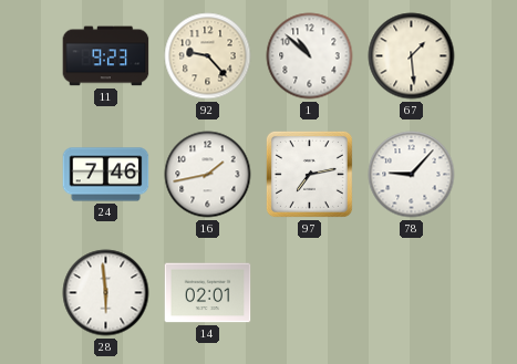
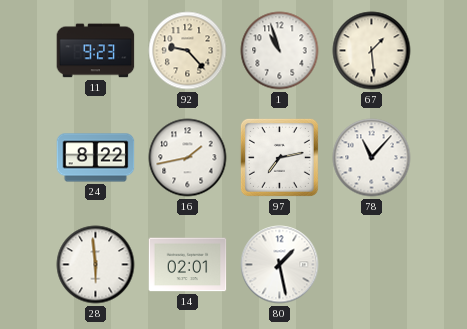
1: 10:52 -> 10:57 (280, 51)
24: 7:46 -> 8:22 (96, 158)
78: 9:07 -> 11:07 (372, 158)
80: none -> 1:28 (280, 265)
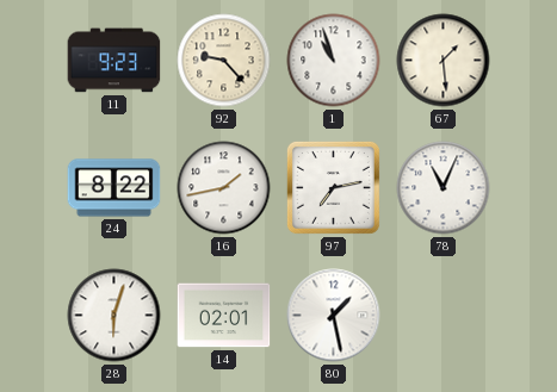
78: 11:07 -> 11:04 (444, 188)
28: 5:59 -> 6:03 (115, 316)
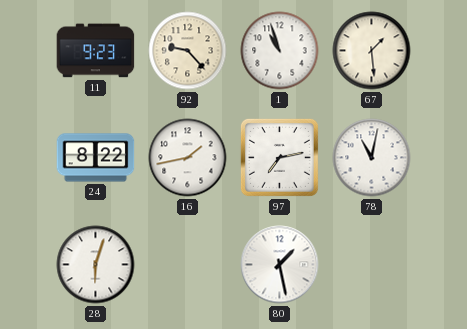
78: 11:04 -> 11:02 (372, 158)
14: 02:01 -> none (224, 316)
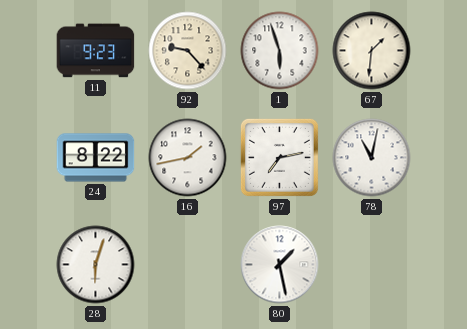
1: 10:57 -> 5:57 (280, 51)
67: 1:29 -> 1:31 (372, 51)
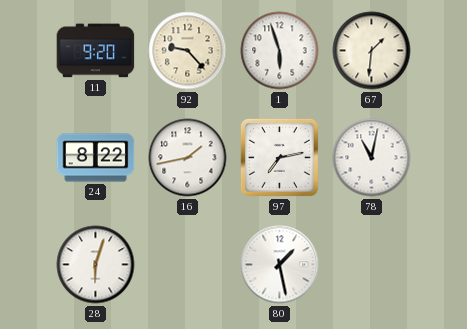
11: 9:23 -> 9:20 (96, 51)
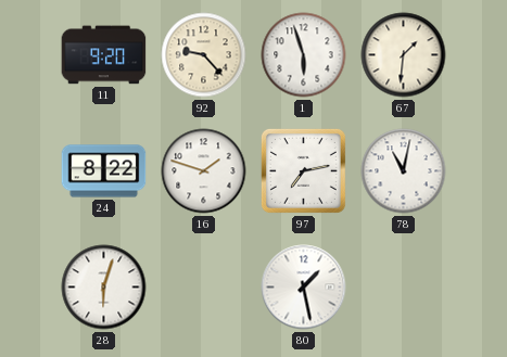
16: 1:43 -> 1:48 (204, 171)
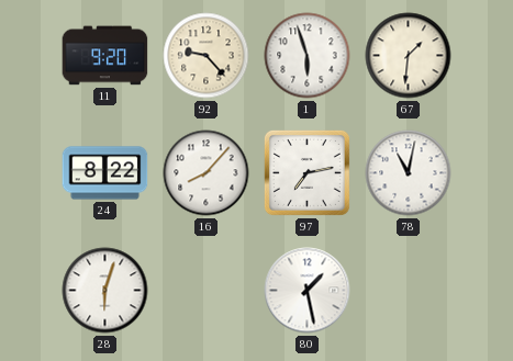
16: 1:48 -> 8:07 (207, 173)
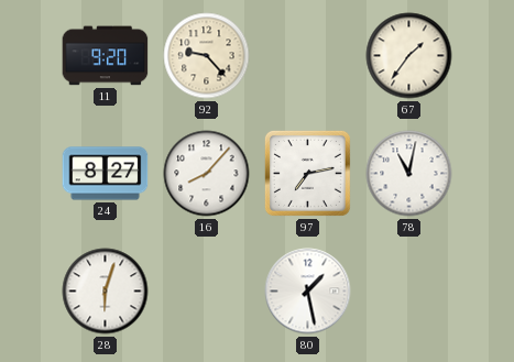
1: 5:57 -> none (308, 56)
67: 1:31 -> 1:36 (409, 56)
24: 8:22 -> 8:27 (106, 174)
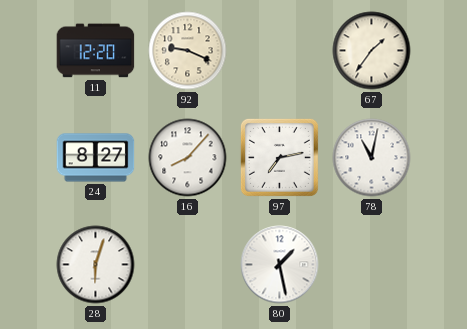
11: 9:20 -> 12:20 (96, 51)
92: 9:23 -> 9:19 (188, 51)
